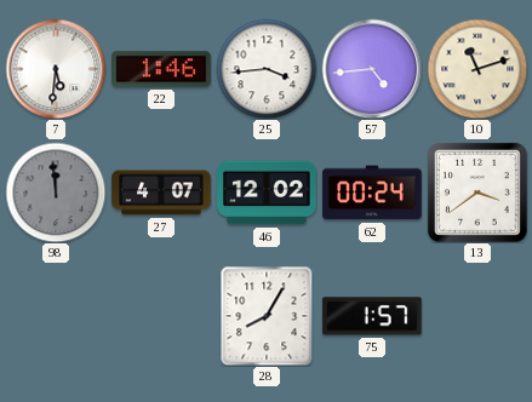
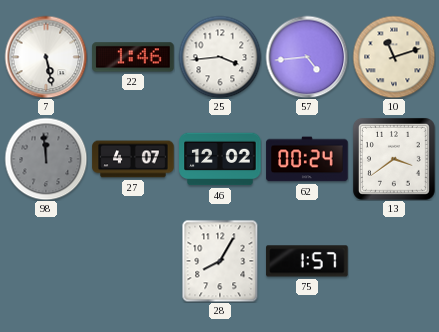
7: 5:31 -> 5:28 (46, 57)
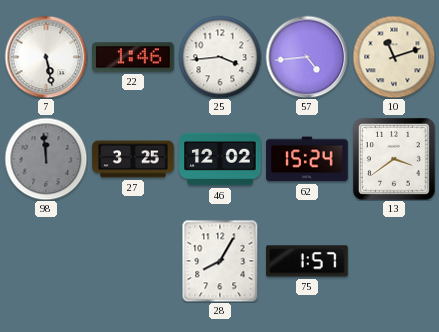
27: 4:07 -> 3:25 (133, 159)
62: 00:24 -> 15:24 (307, 159)
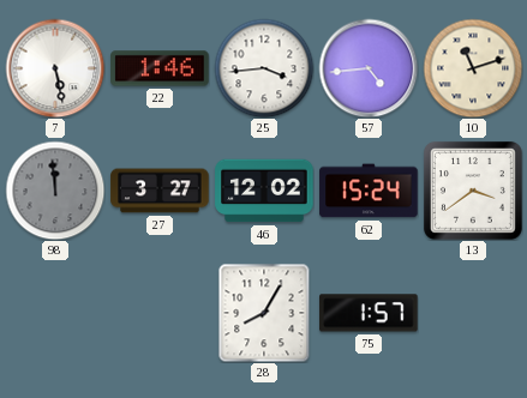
27: 3:25 -> 3:27 (160, 191)
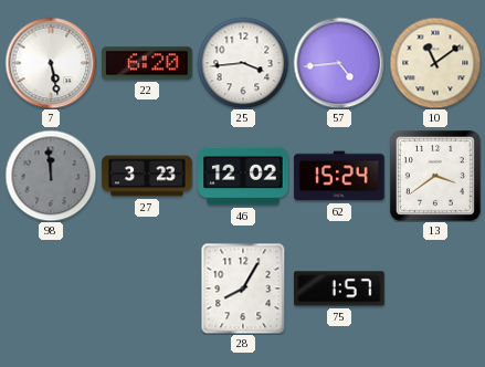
22: 1:46 -> 6:20 (147, 63)
10: 11:12 -> 11:09 (435, 63)
27: 3:27 -> 3:23 (147, 176)
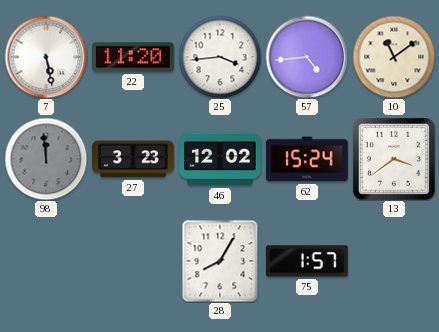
22: 6:20 -> 11:20 (133, 57)
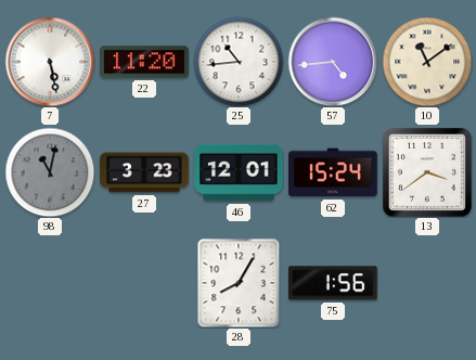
25: 3:44 -> 10:44 (239, 62)
98: 11:59 -> 11:02 (50, 172)
46: 12:02 -> 12:01 (239, 172)
75: 1:57 -> 1:56 (333, 283)
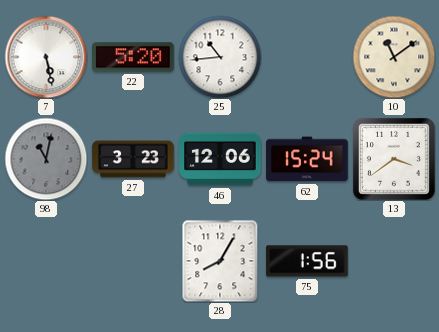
22: 11:20 -> 5:20 (133, 57)
57: 4:44 -> none (333, 62)
46: 12:01 -> 12:06 (220, 159)
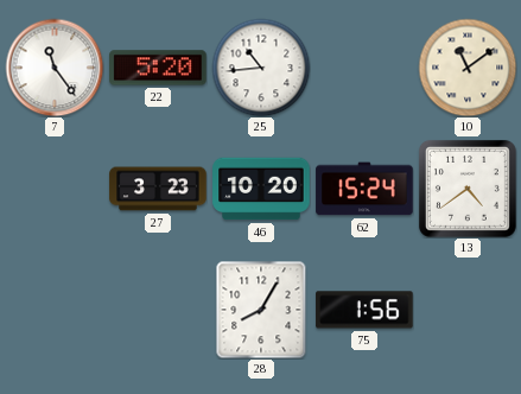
7: 5:28 -> 11:24 (55, 68)
98: 11:02 -> none (46, 159)
46: 12:06 -> 10:20 (261, 189)
13: 3:39 -> 4:39 (468, 189)
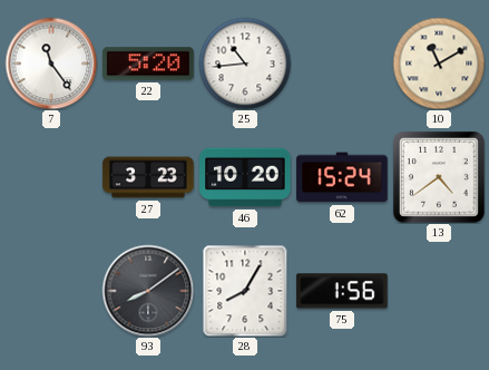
10: 11:09 -> 11:10 (439, 64)
93: none -> 8:09 (148, 291)
